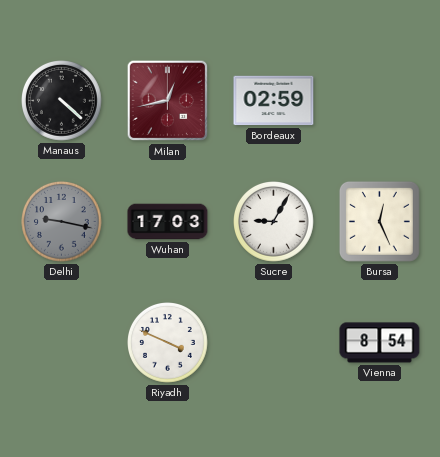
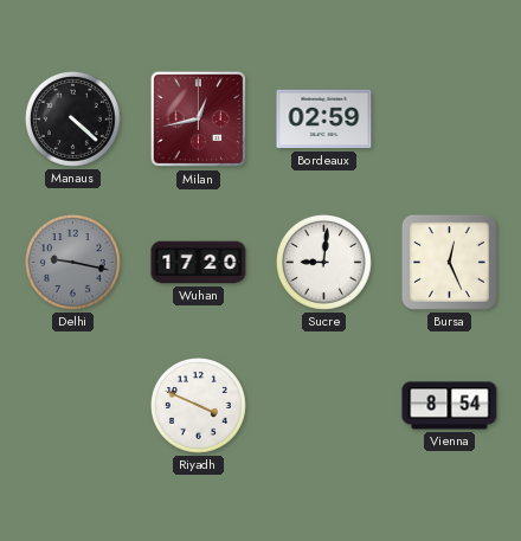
Wuhan: 17:03 -> 17:20 (199, 263)
Sucre: 9:05 -> 9:01 (324, 263)
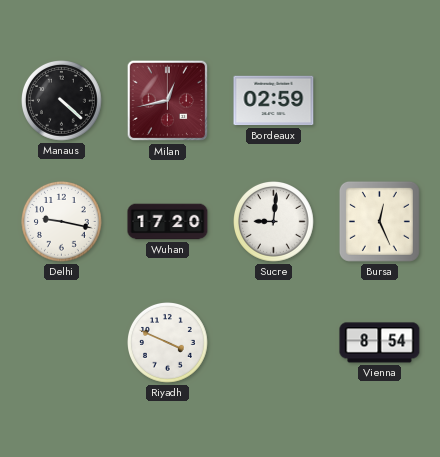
Delhi dial: grey -> white (62, 222)
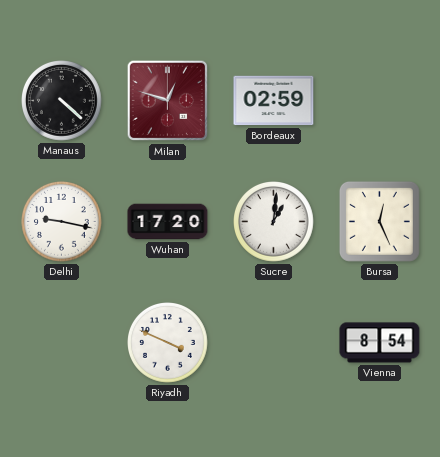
Milan: 12:43 -> 12:48 (168, 101)
Sucre: 9:01 -> 1:01 (274, 222)
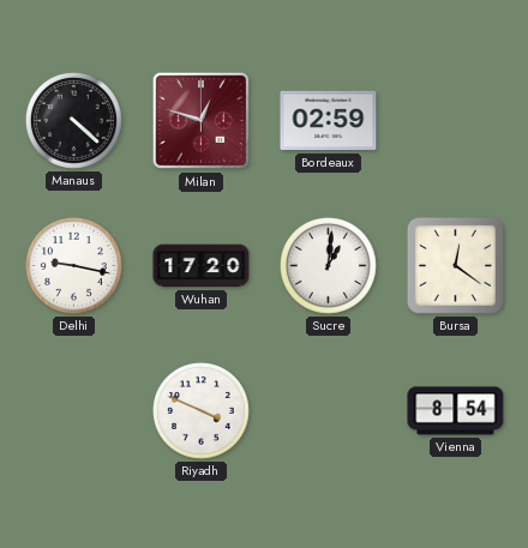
Bursa: 12:26 -> 12:21 (455, 265)
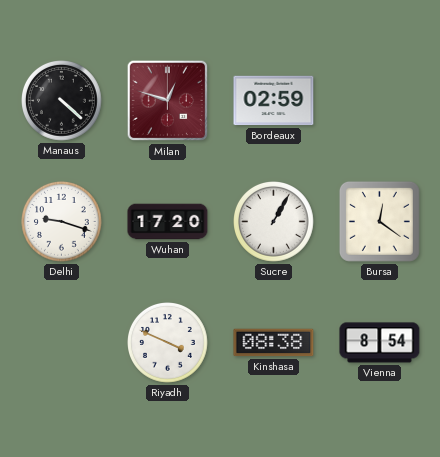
Delhi: 9:17 -> 9:18 (62, 222)
Sucre: 1:01 -> 1:05 (274, 222)
Kinshasa: none -> 08:38 (274, 343)
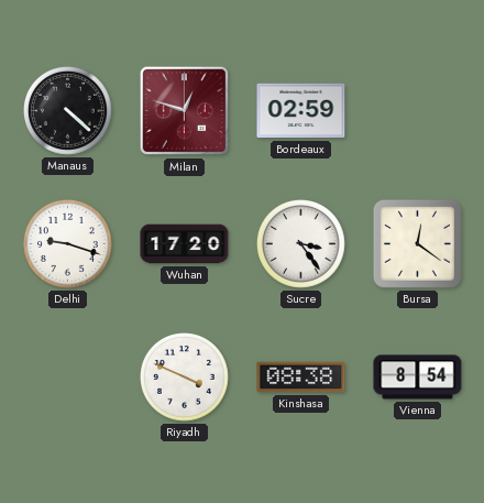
Sucre: 1:05 -> 3:24 (301, 244)
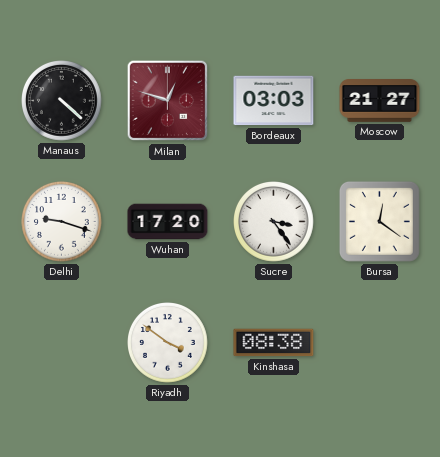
Bordeaux: 02:59 -> 03:03 (274, 101)
Moscow: none -> 21:27 (380, 101)
Riyadh: 3:49 -> 3:51 (168, 343)
Vienna: 8:54 -> none (418, 378)
